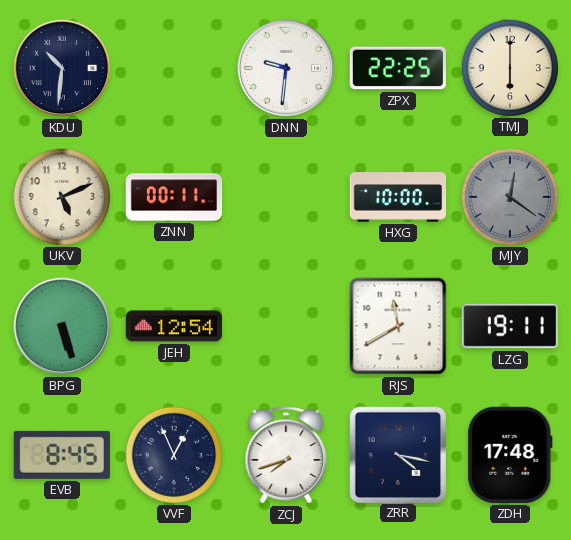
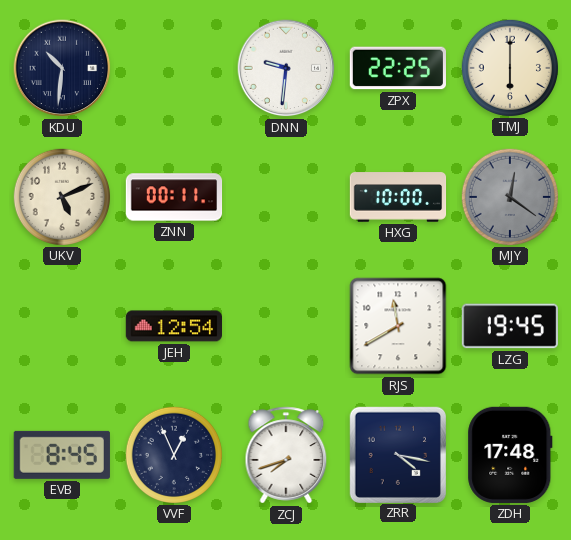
BPG: 5:27 -> none (62, 326)
LZG: 19:11 -> 19:45 (509, 326)
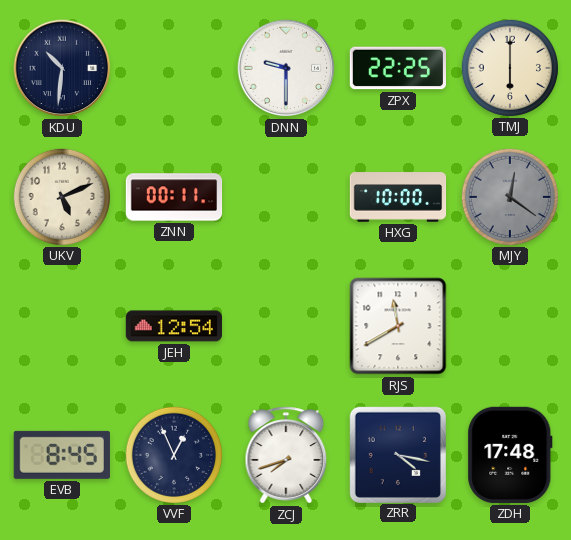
DNN: 9:31 -> 9:30 (286, 68)
LZG: 19:45 -> none (509, 326)
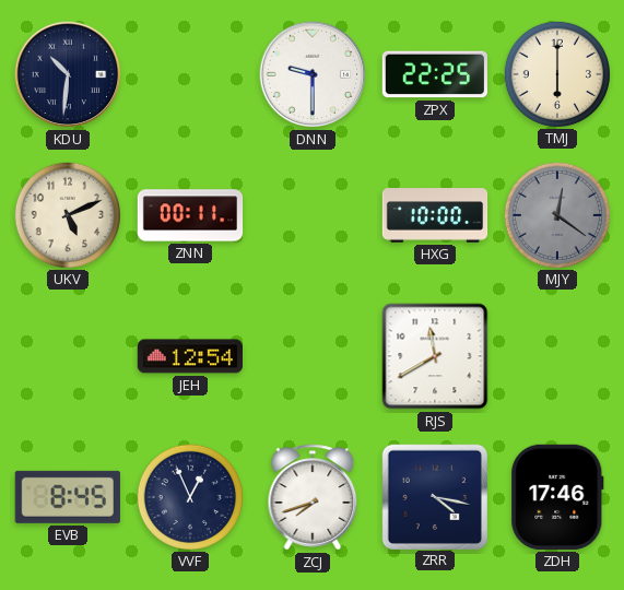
ZDH: 17:48 -> 17:46 (557, 497)
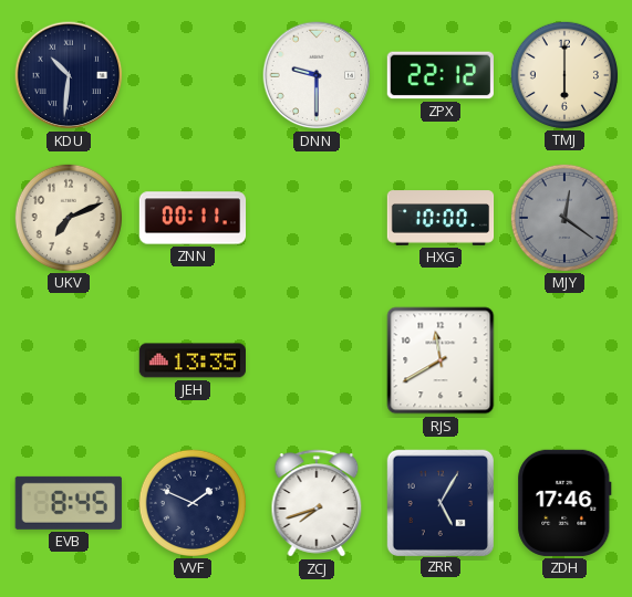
ZPX: 22:25 -> 22:12 (439, 75)
UKV: 5:11 -> 7:11 (68, 217)
JEH: 12:54 -> 13:35 (191, 360)
VVF: 12:56 -> 1:49 (191, 502)
ZRR: 4:17 -> 5:05 (439, 502)
